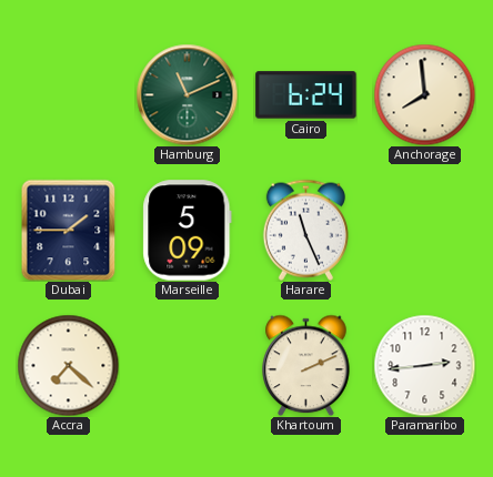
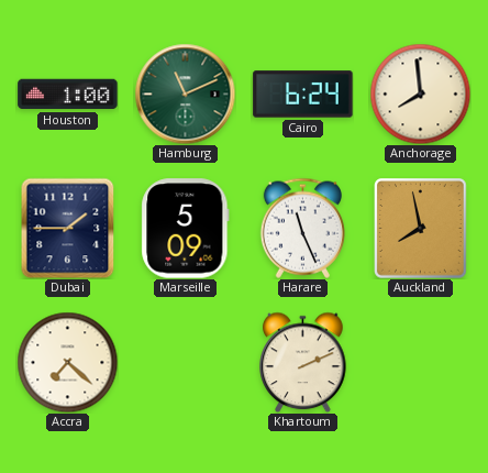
Houston: none -> 1:00 (68, 95)
Auckland: none -> 7:58 (421, 229)
Paramaribo: 2:44 -> none (424, 365)
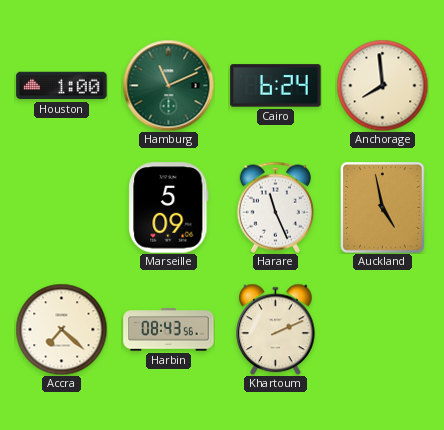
Dubai: 1:45 -> none (68, 228)
Auckland: 7:58 -> 4:58 (383, 208)
Harbin: none -> 08:43 (169, 330)
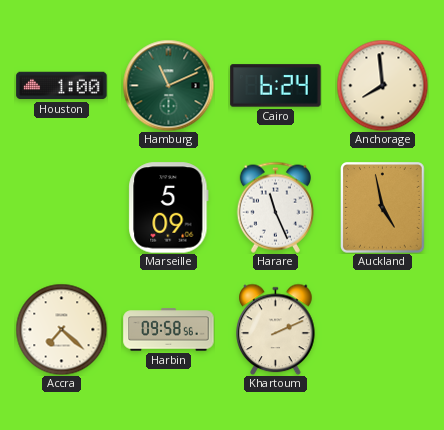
Harbin: 08:43 -> 09:58 (169, 330)
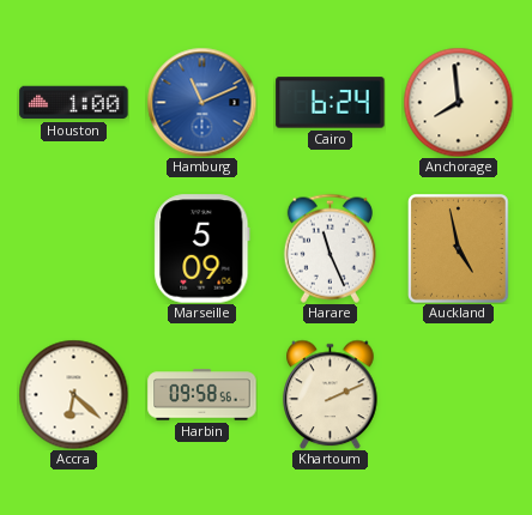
Hamburg dial: green -> blue (201, 102)
Accra: 7:22 -> 6:22 (73, 394)
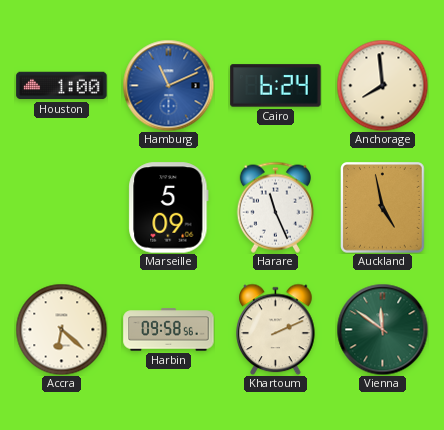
Vienna: none -> 11:51 (382, 329)
